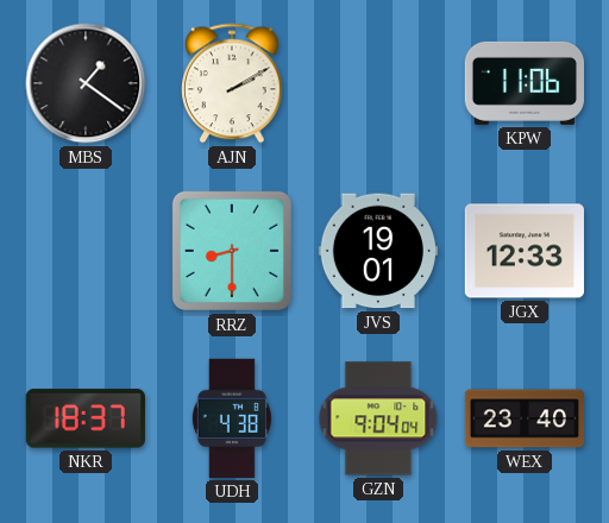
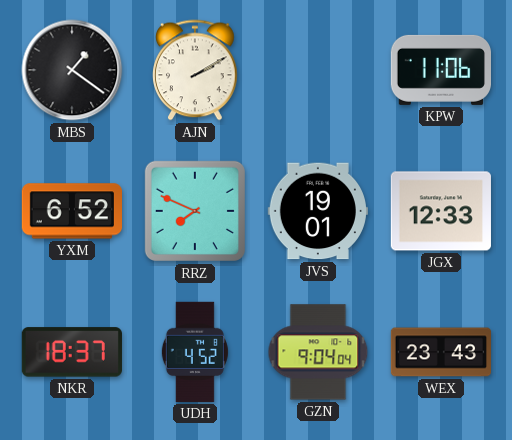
YXM: none -> 6:52 (71, 211)
RRZ: 8:30 -> 7:49 (195, 211)
UDH: 4:38 -> 4:52 (195, 352)
WEX: 23:40 -> 23:43 (441, 352)
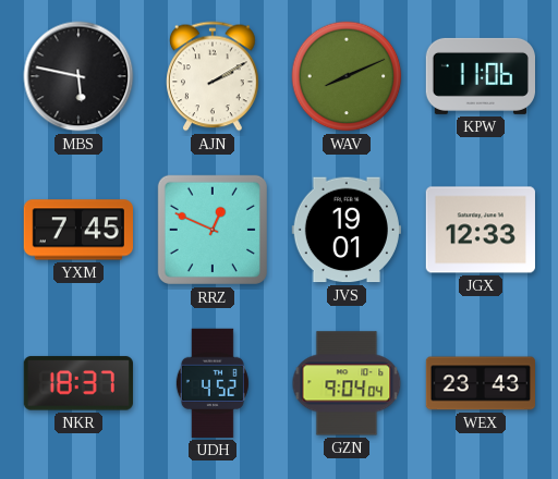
MBS: 1:21 -> 5:47 (78, 76)
WAV: none -> 8:11 (347, 76)
YXM: 6:52 -> 7:45 (77, 230)
RRZ: 7:49 -> 12:49 (213, 230)
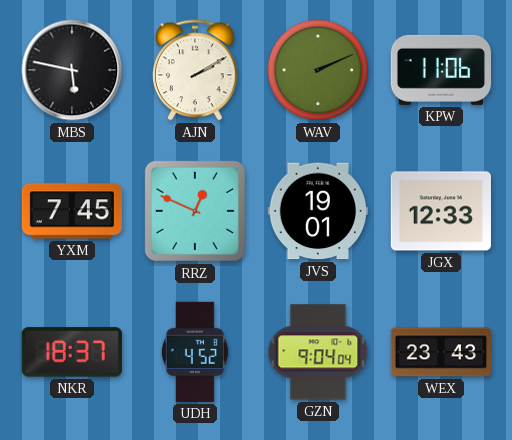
WAV: 8:11 -> 2:11 (318, 70)
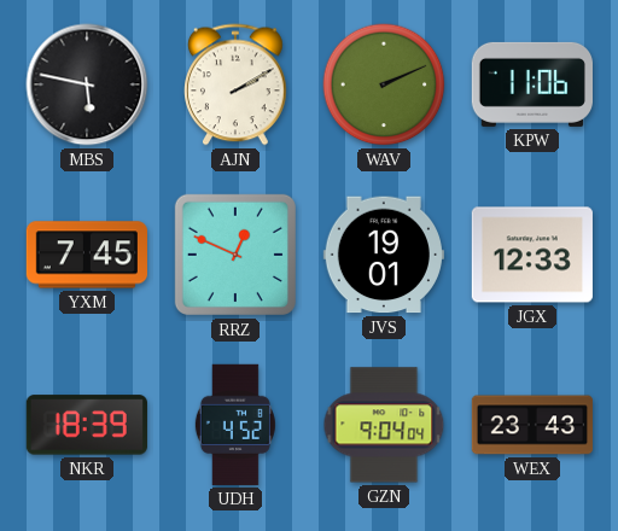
NKR: 18:37 -> 18:39 (87, 425)
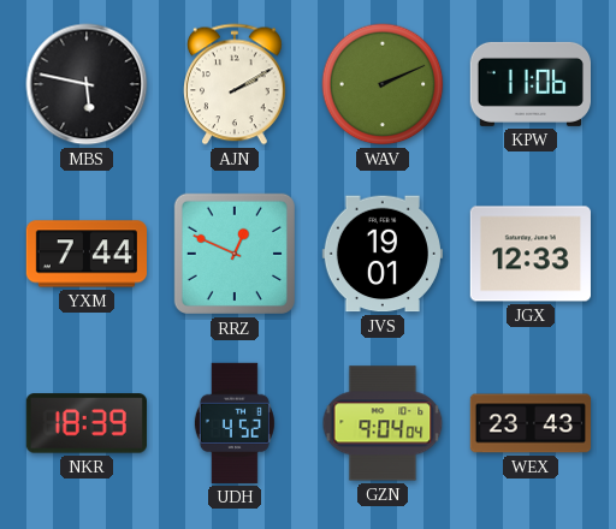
YXM: 7:45 -> 7:44 (85, 254)
